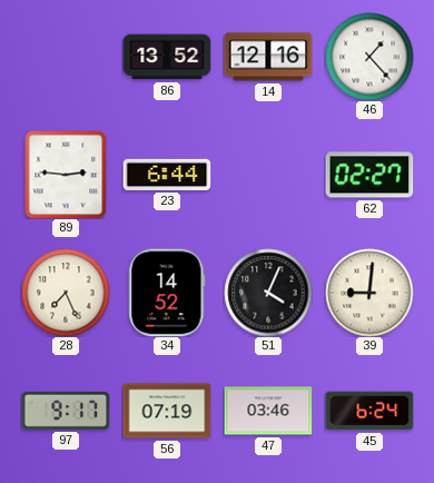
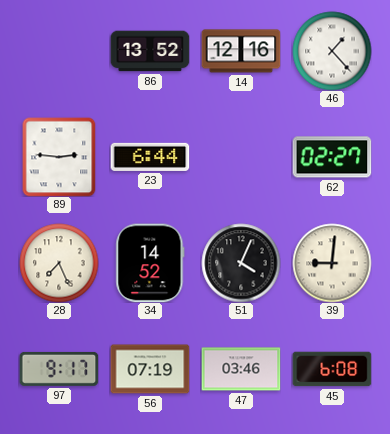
45: 6:24 -> 6:08 (332, 369)
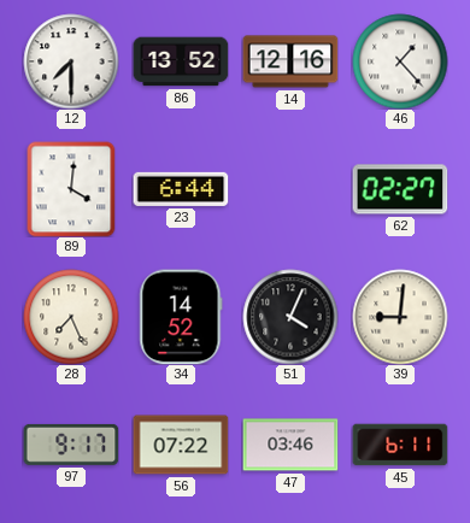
12: none -> 7:30 (71, 61)
89: 2:46 -> 4:01 (71, 189)
56: 07:19 -> 07:22 (181, 445)
45: 6:08 -> 6:11 (400, 445)
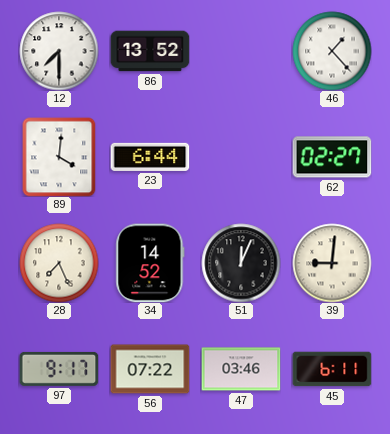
14: 12:16 -> none (290, 61)
51: 4:04 -> 12:04 (241, 263)
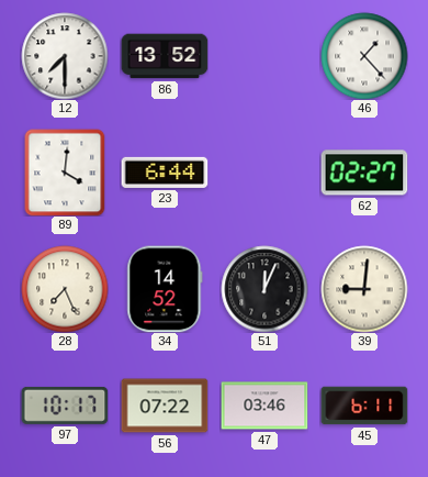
97: 9:17 -> 10:17 (65, 406)
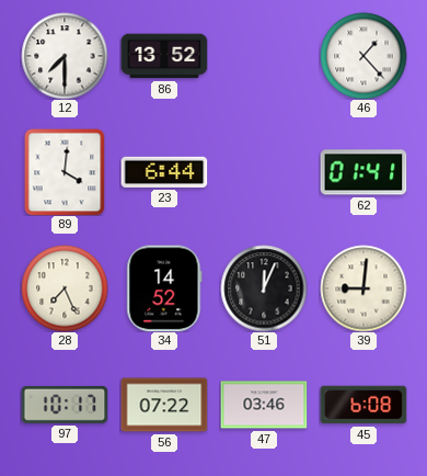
62: 02:27 -> 01:41 (363, 172)
45: 6:11 -> 6:08 (363, 405)
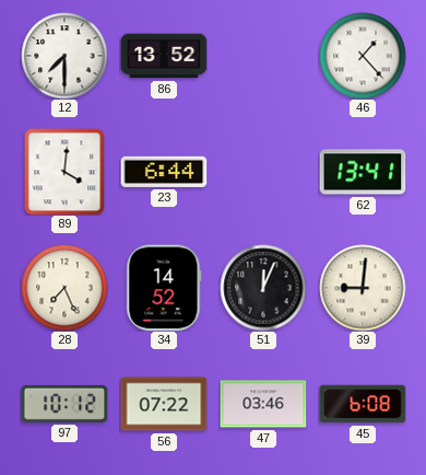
62: 01:41 -> 13:41 (363, 172)
97: 10:17 -> 10:12 (64, 404)
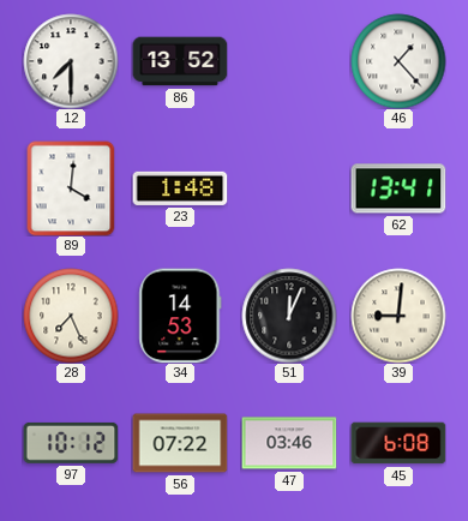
23: 6:44 -> 1:48 (180, 188)
34: 14:52 -> 14:53 (180, 316)
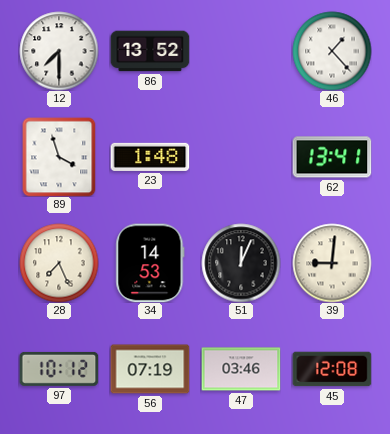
89: 4:01 -> 3:57 (59, 157)
56: 07:22 -> 07:19 (150, 369)
45: 6:08 -> 12:08 (332, 369)
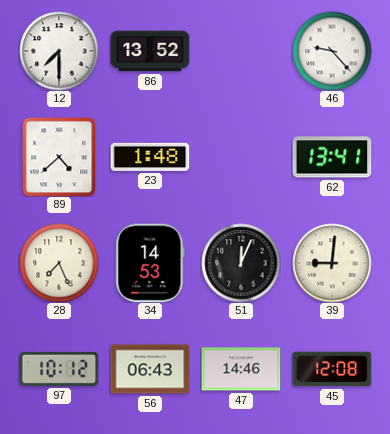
46: 1:23 -> 9:23 (332, 51)
89: 3:57 -> 4:38 (59, 157)
56: 07:19 -> 06:43 (150, 369)
47: 03:46 -> 14:46 (241, 369)
